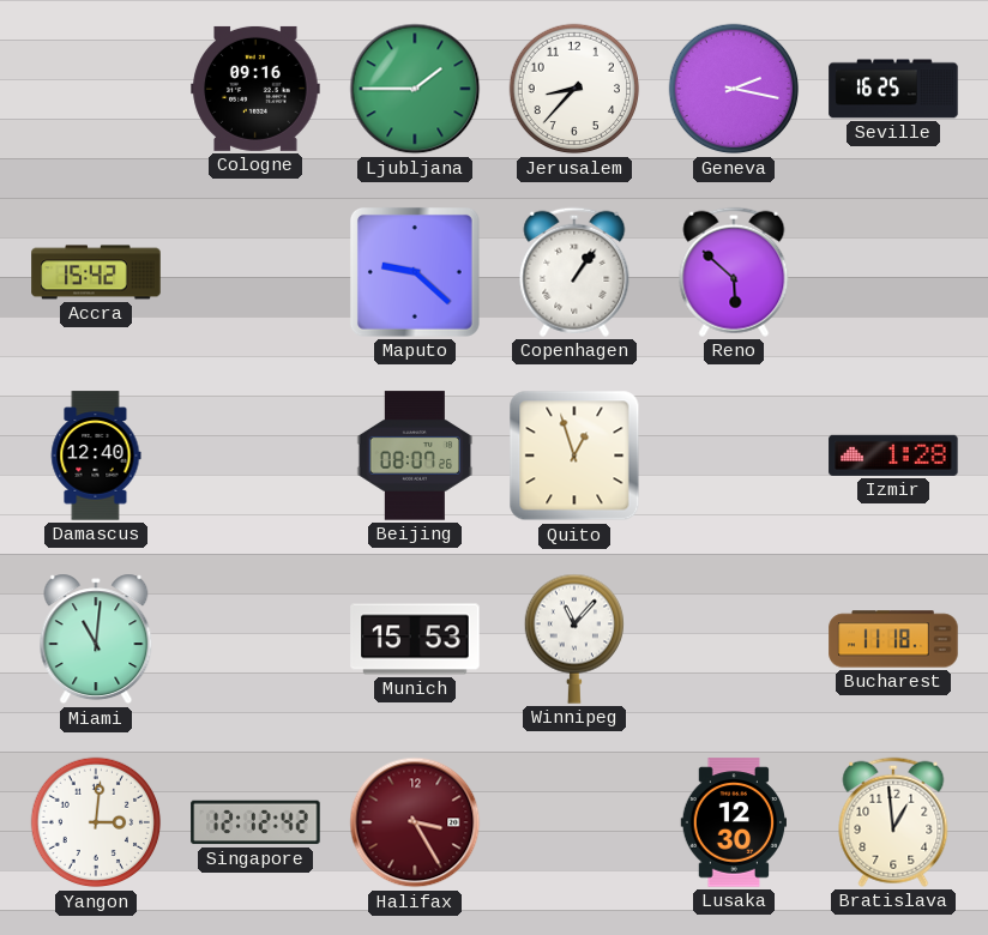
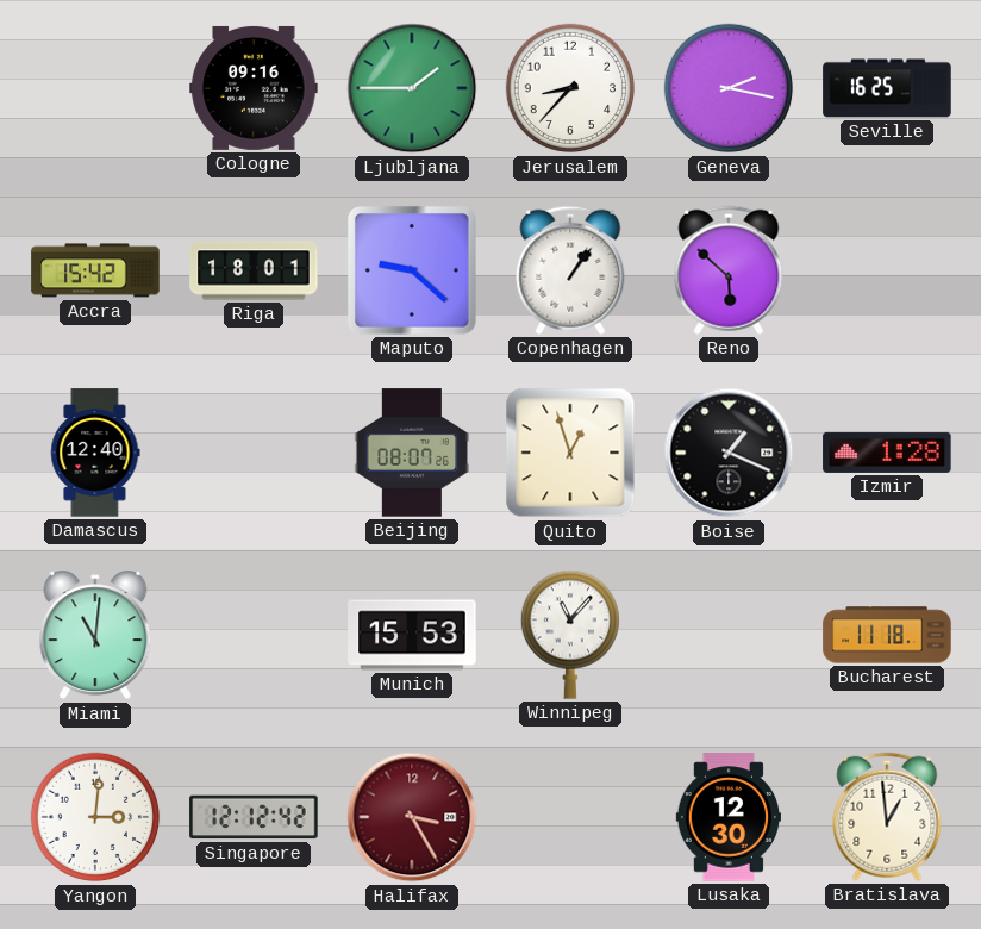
Riga: none -> 18:01 (254, 270)
Boise: none -> 1:19 (729, 453)
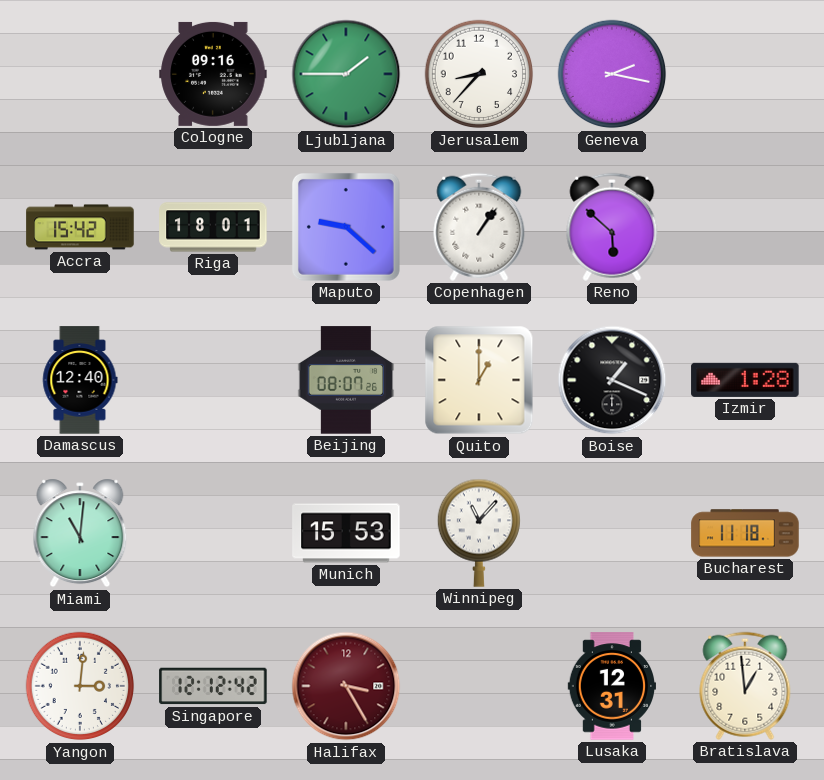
Seville: 16:25 -> none (887, 88)
Quito: 12:57 -> 1:00 (479, 380)
Lusaka: 12:30 -> 12:31 (612, 686)
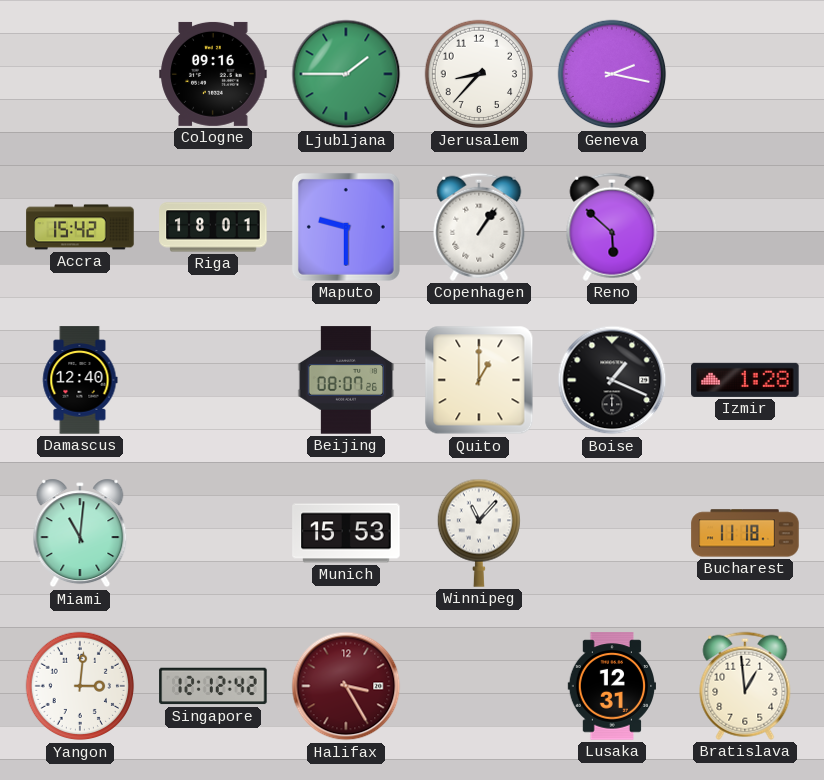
Maputo: 9:22 -> 9:30 (346, 227)
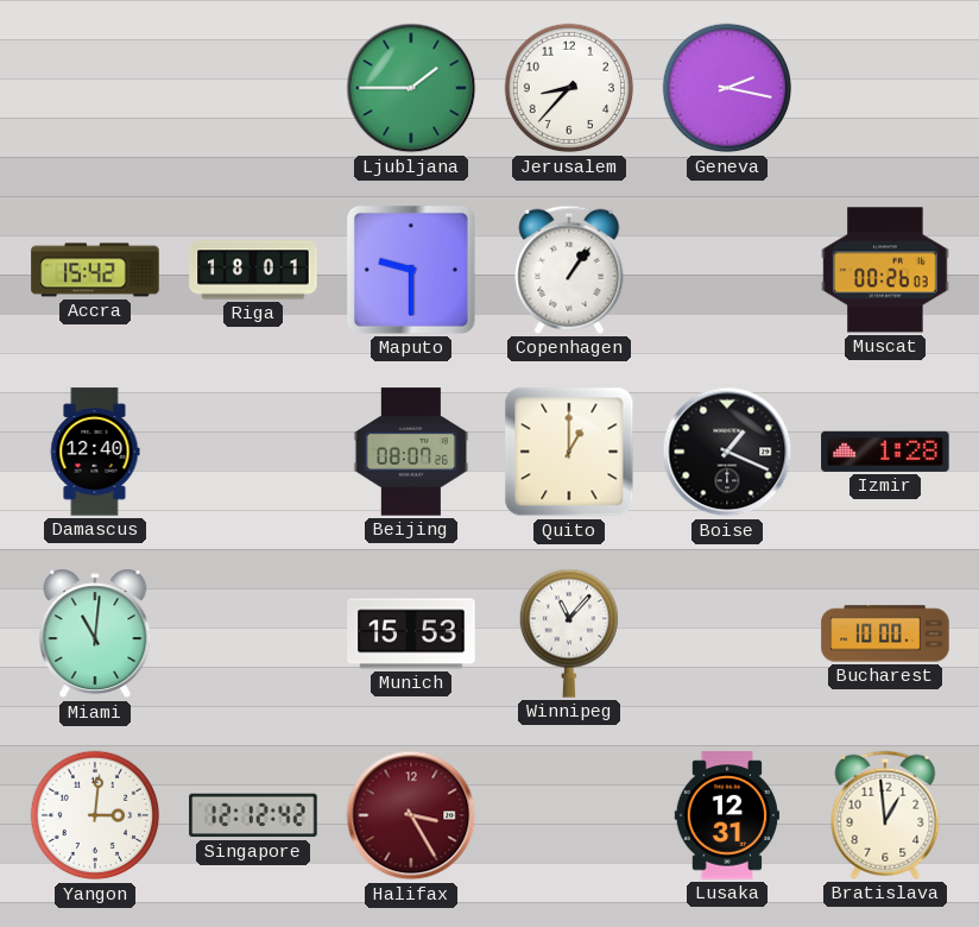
Cologne: 09:16 -> none (213, 74)
Reno: 5:52 -> none (612, 227)
Muscat: none -> 00:26 (885, 270)
Bucharest: 11:18 -> 10:00 (885, 633)
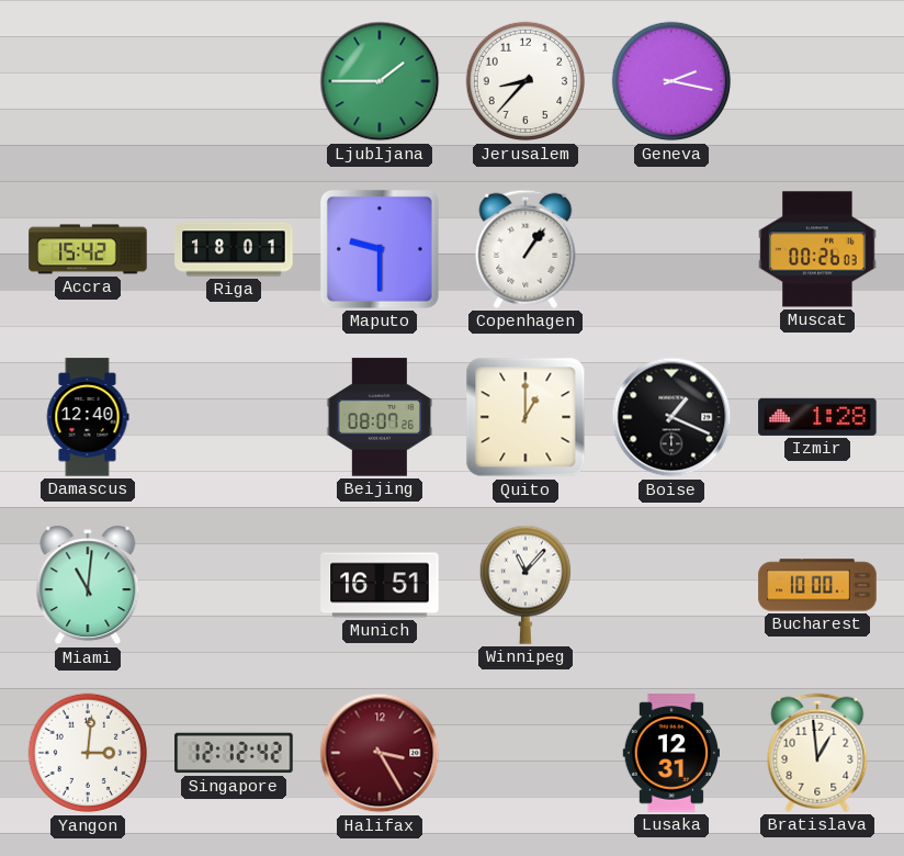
Munich: 15:53 -> 16:51 (380, 585)
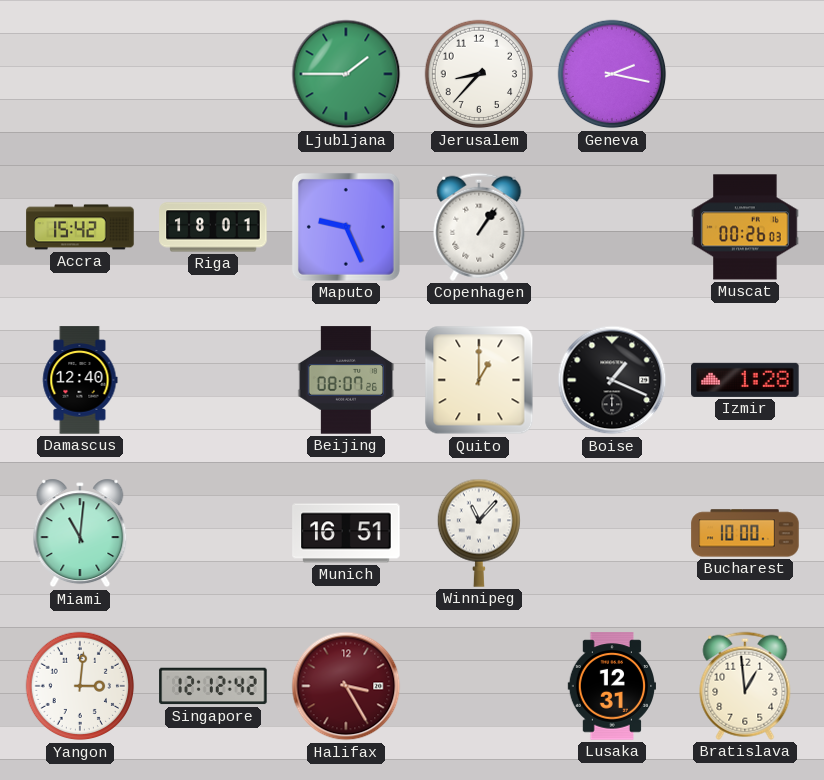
Maputo: 9:30 -> 9:26 (346, 227)
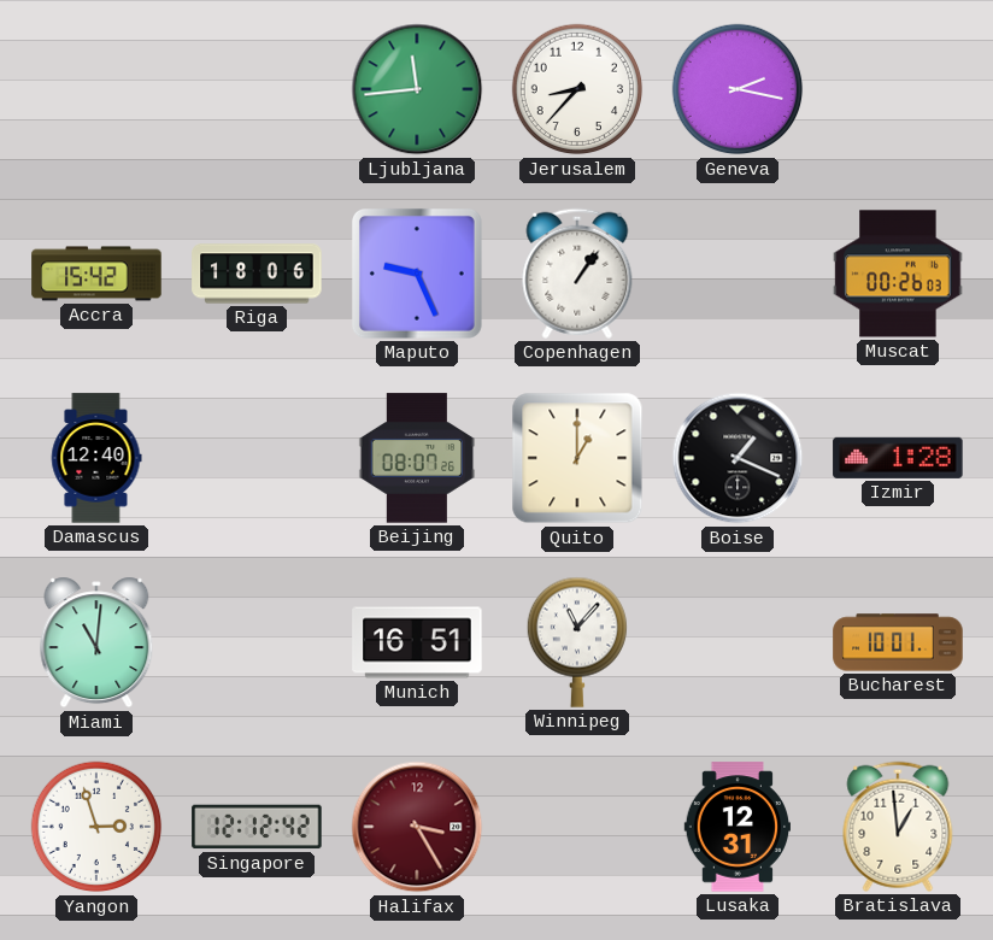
Ljubljana: 1:45 -> 11:44 (417, 89)
Riga: 18:01 -> 18:06 (257, 274)
Bucharest: 10:00 -> 10:01 (898, 642)
Yangon: 3:01 -> 2:57 (96, 827)
